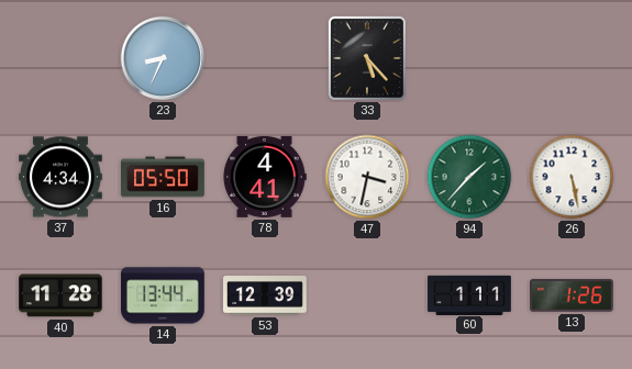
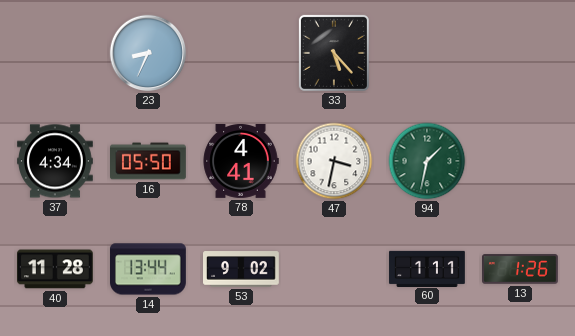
94: 1:37 -> 1:32 (427, 161)
26: 5:28 -> none (572, 177)
53: 12:39 -> 9:02 (242, 269)
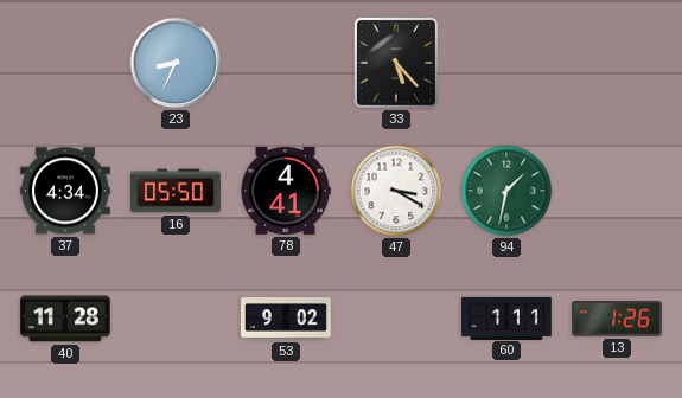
47: 3:32 -> 3:20 (396, 191)
14: 13:44 -> none (149, 269)
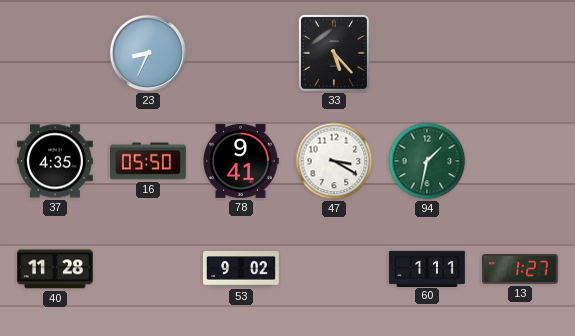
37: 4:34 -> 4:35 (56, 161)
78: 4:41 -> 9:41 (241, 161)
13: 1:26 -> 1:27 (521, 269)
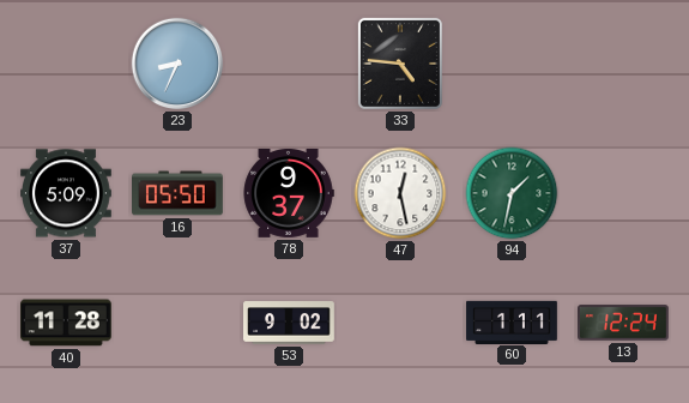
33: 5:23 -> 4:46 (400, 64)
37: 4:35 -> 5:09 (67, 193)
78: 9:41 -> 9:37 (289, 193)
47: 3:20 -> 12:28 (400, 193)
13: 1:27 -> 12:24 (624, 323)
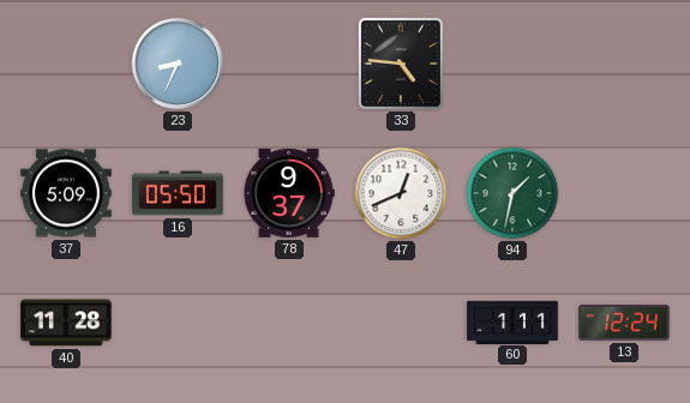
47: 12:28 -> 12:41 (401, 193)
53: 9:02 -> none (290, 323)
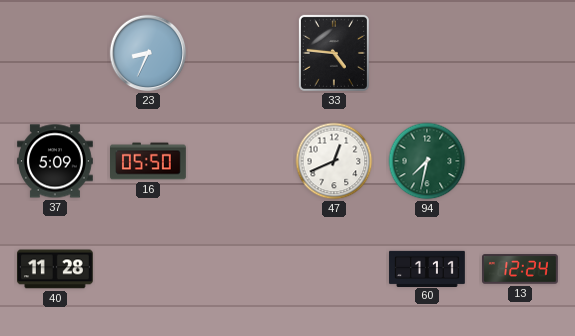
78: 9:37 -> none (289, 193)
94: 1:32 -> 7:32 (427, 161)
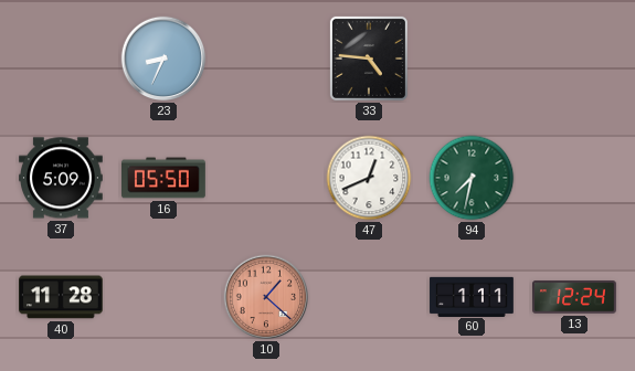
10: none -> 1:22 (266, 297)
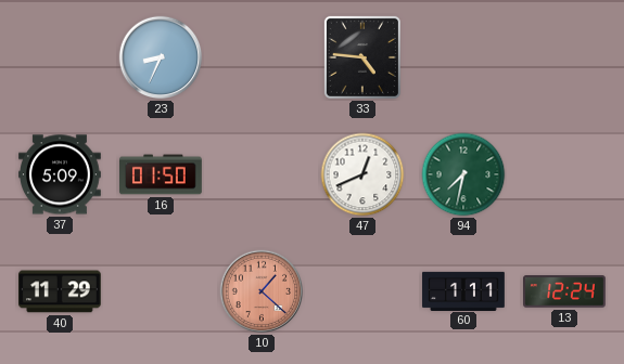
16: 05:50 -> 01:50 (162, 174)
40: 11:28 -> 11:29 (61, 291)
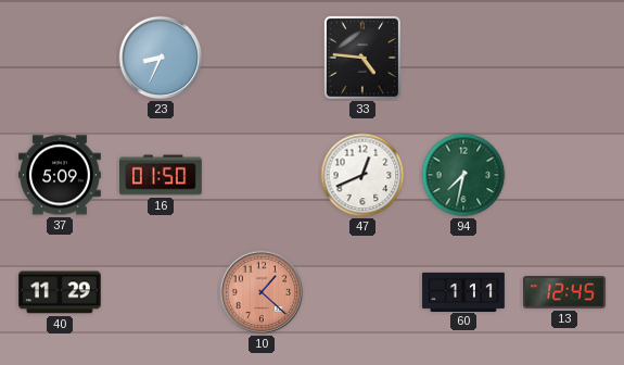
13: 12:24 -> 12:45 (565, 292)
